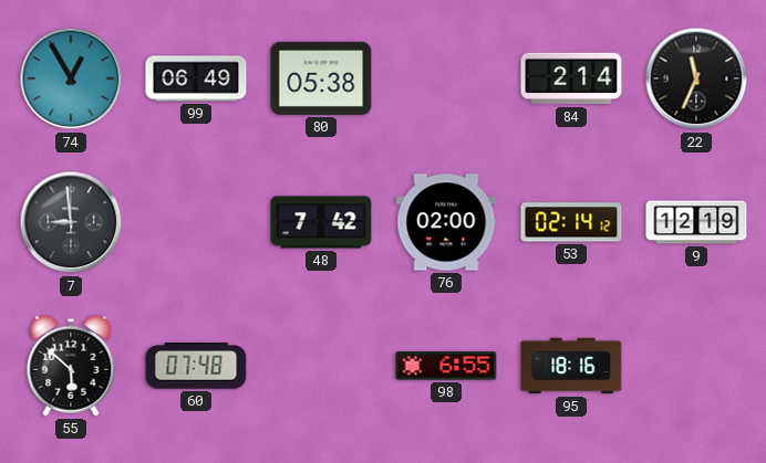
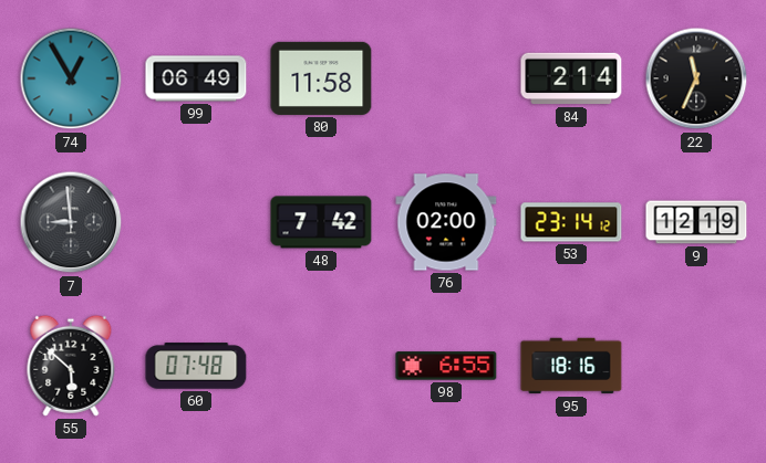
80: 05:38 -> 11:58 (321, 78)
53: 02:14 -> 23:14 (571, 222)
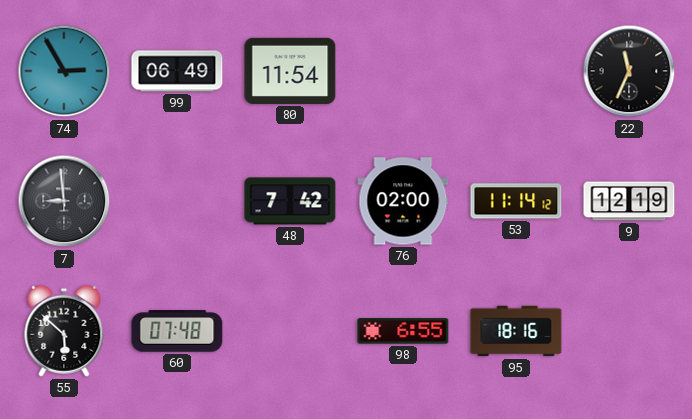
74: 12:55 -> 2:55 (64, 71)
80: 11:58 -> 11:54 (290, 71)
84: 2:14 -> none (571, 78)
53: 23:14 -> 11:14 (516, 201)
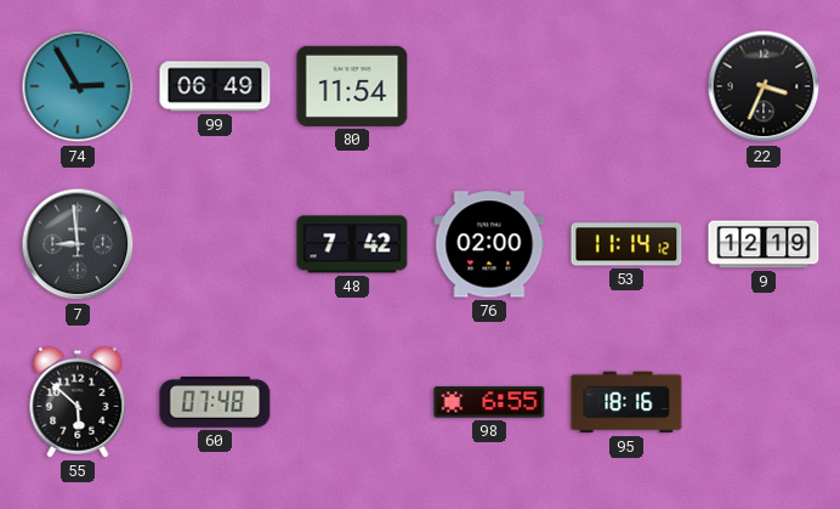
22: 11:34 -> 3:34 (764, 86)
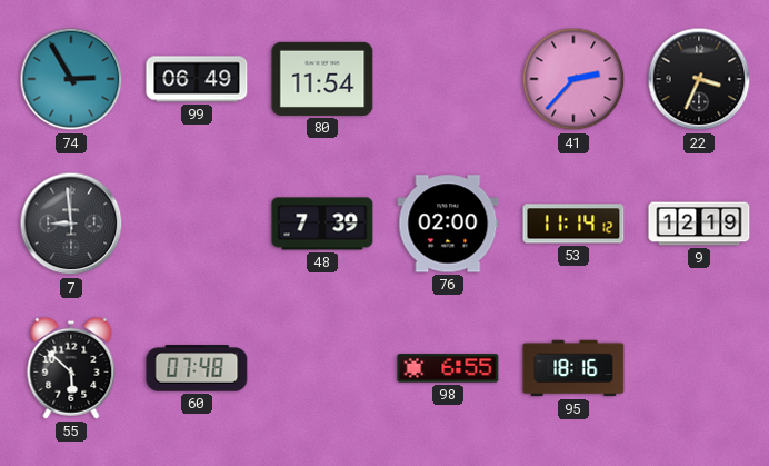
41: none -> 2:37 (573, 79)
48: 7:42 -> 7:39 (322, 224)
